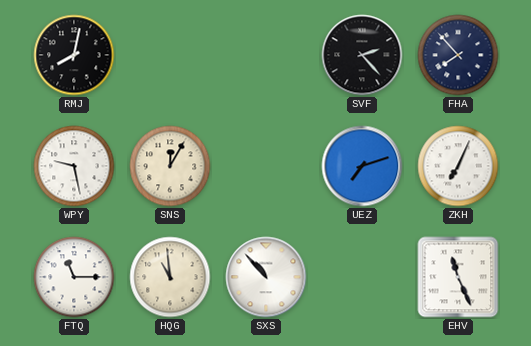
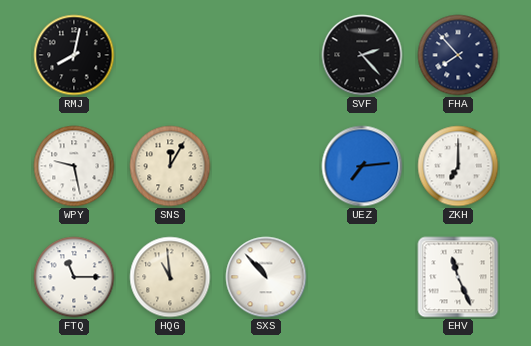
UEZ: 7:12 -> 7:14 (362, 166)
ZKH: 7:04 -> 7:00 (458, 166)
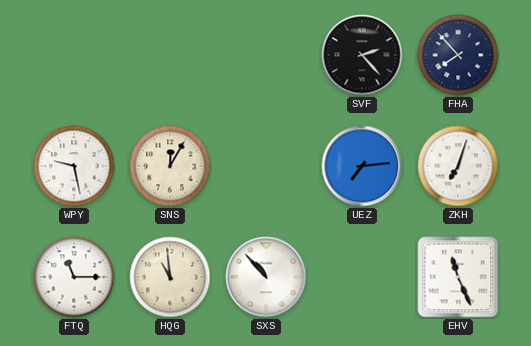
RMJ: 8:02 -> none (74, 55)
ZKH: 7:00 -> 7:03 (458, 166)
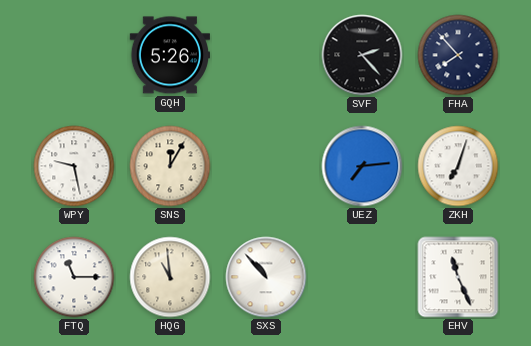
GQH: none -> 5:26 (169, 55)
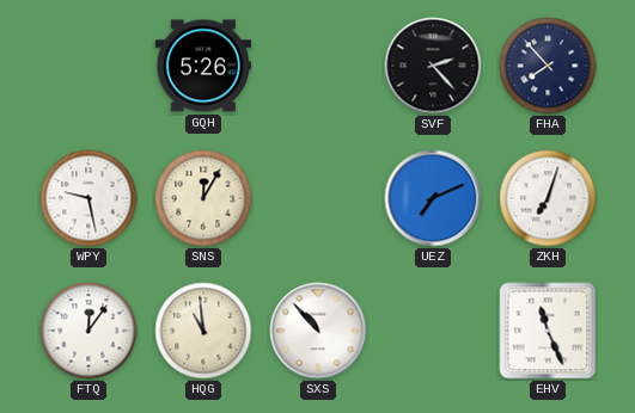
UEZ: 7:14 -> 7:11 (433, 198)
FTQ: 11:15 -> 12:06 (88, 331)
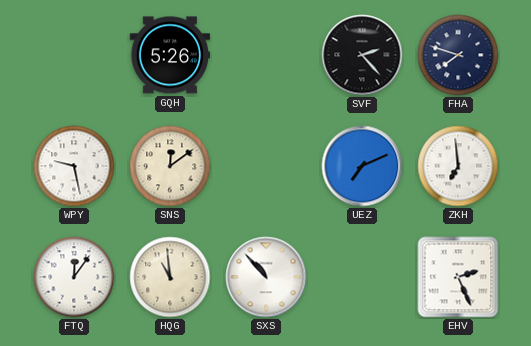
FHA: 7:53 -> 7:48 (458, 55)
SNS: 12:05 -> 12:09 (170, 166)
ZKH: 7:03 -> 6:59 (458, 166)
EHV: 11:26 -> 2:26 (458, 277)
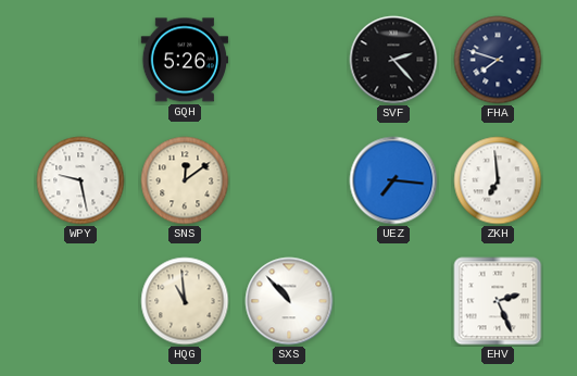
UEZ: 7:11 -> 7:16 (393, 180)
FTQ: 12:06 -> none (74, 277)
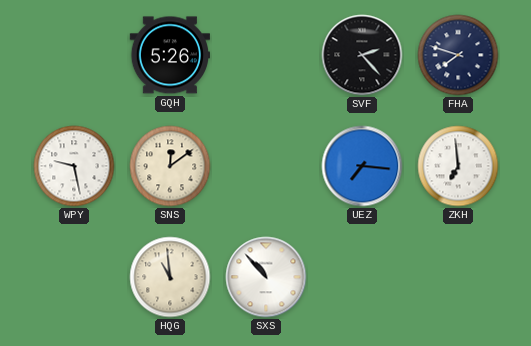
EHV: 2:26 -> none (498, 301)
